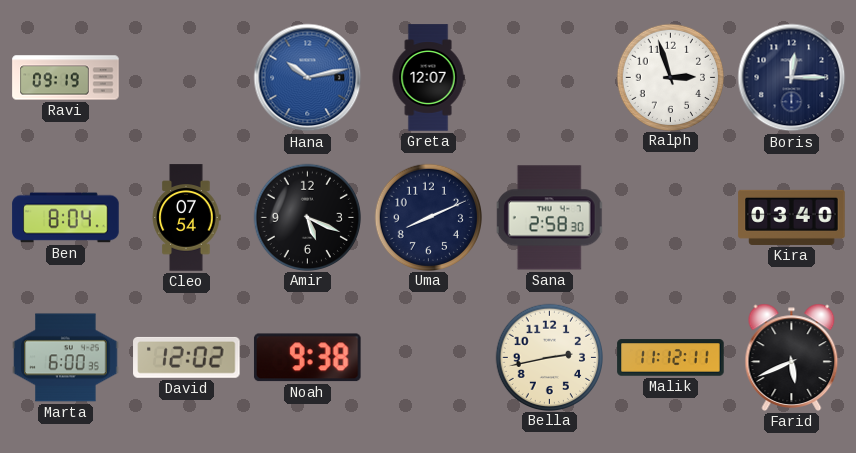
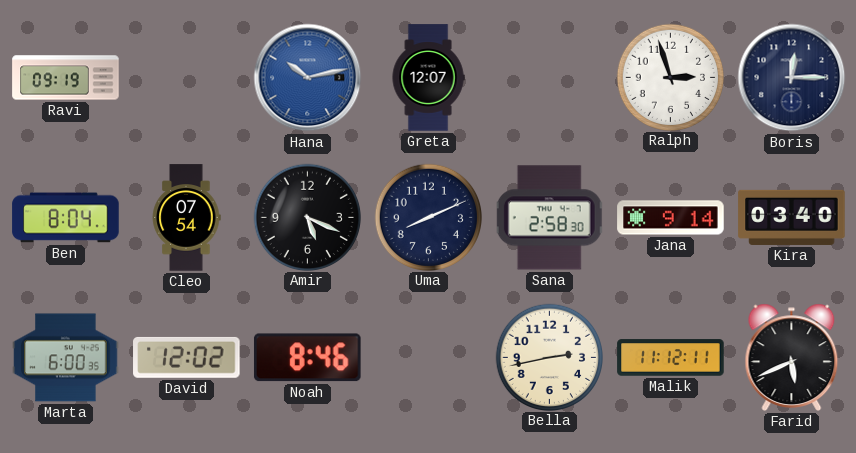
Jana: none -> 9:14 (671, 218)
Noah: 9:38 -> 8:46 (307, 358)
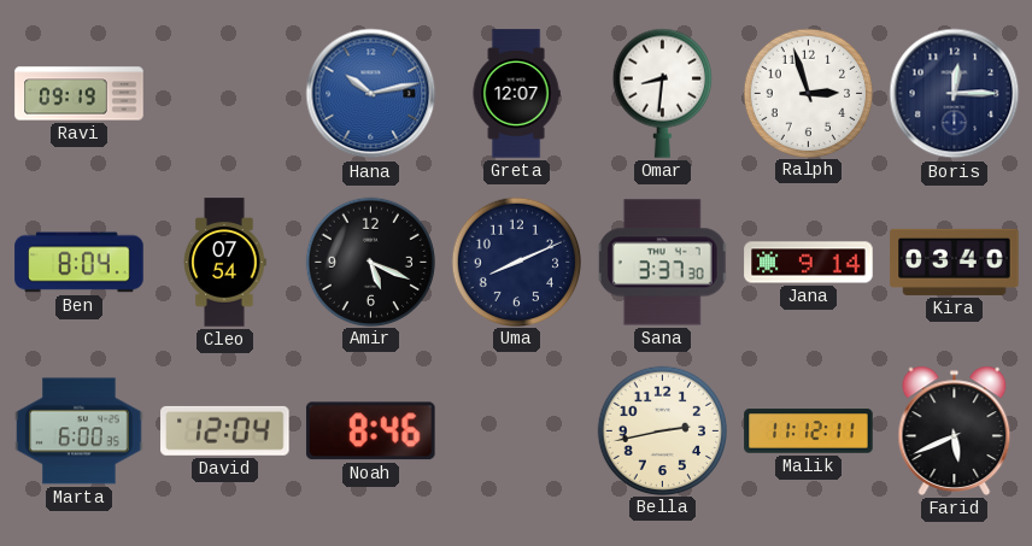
Omar: none -> 8:31 (662, 93)
Sana: 2:58 -> 3:37 (663, 263)
David: 12:02 -> 12:04 (225, 430)
